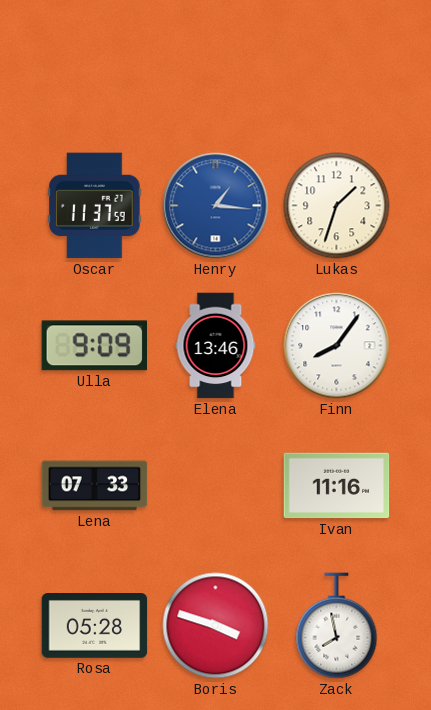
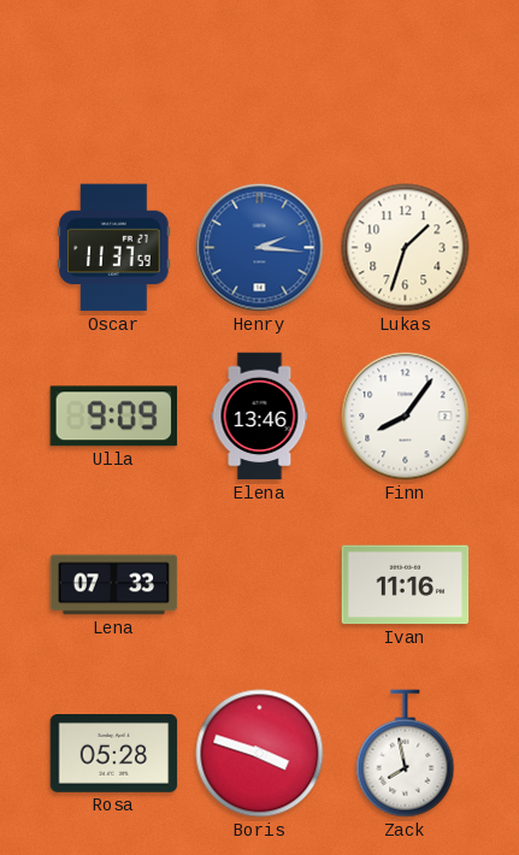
Henry: 1:16 -> 2:16 (260, 248)
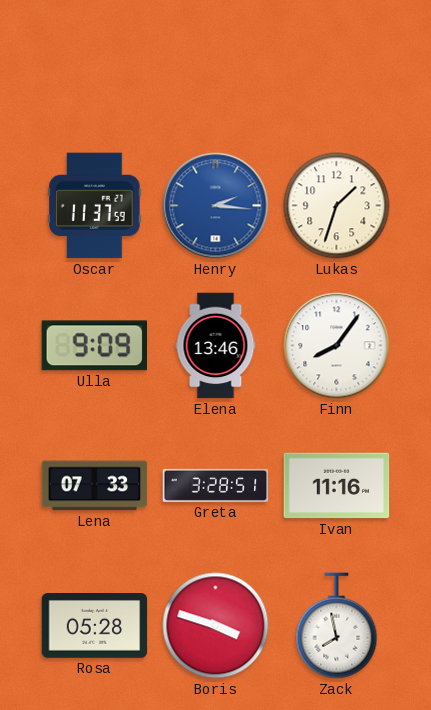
Greta: none -> 3:28 (216, 485)
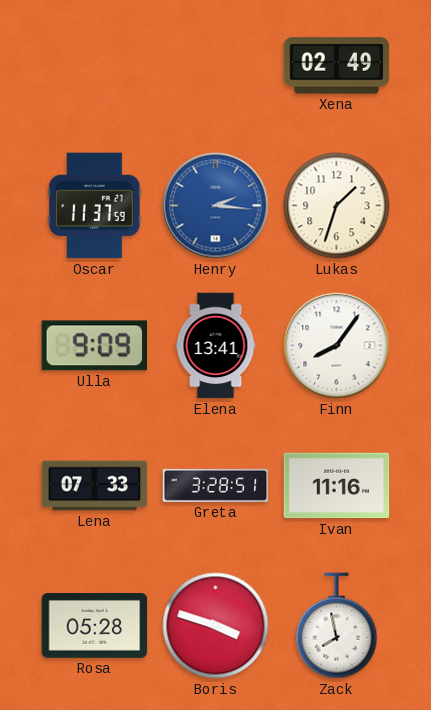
Xena: none -> 02:49 (337, 66)
Elena: 13:46 -> 13:41 (216, 346)
